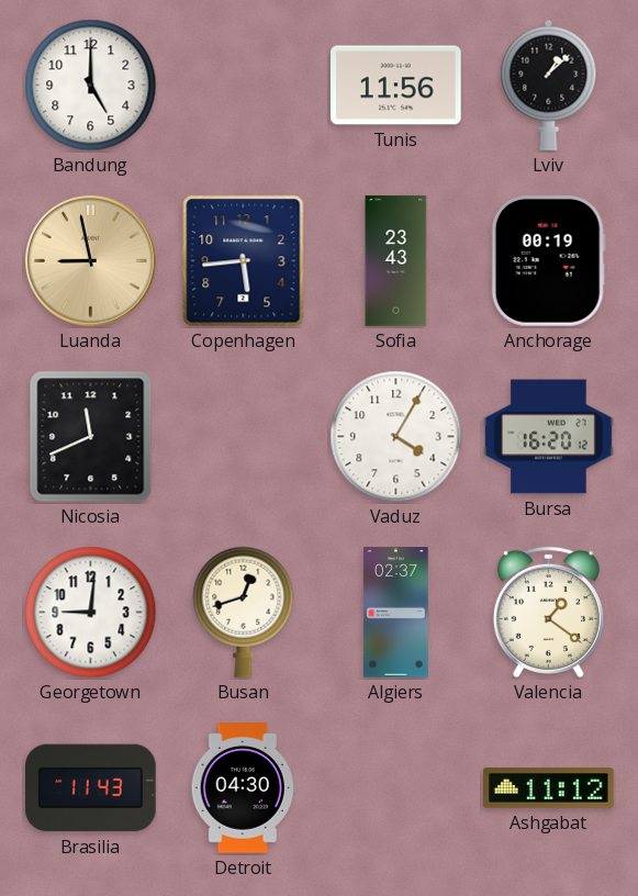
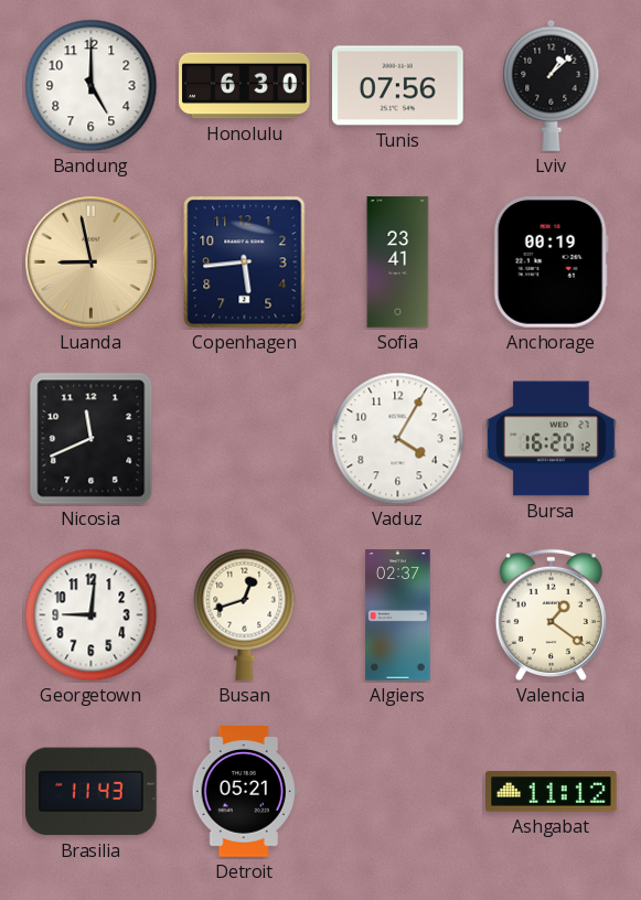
Honolulu: none -> 6:30 (245, 86)
Tunis: 11:56 -> 07:56 (398, 86)
Sofia: 23:43 -> 23:41 (398, 262)
Detroit: 04:30 -> 05:21 (244, 792)
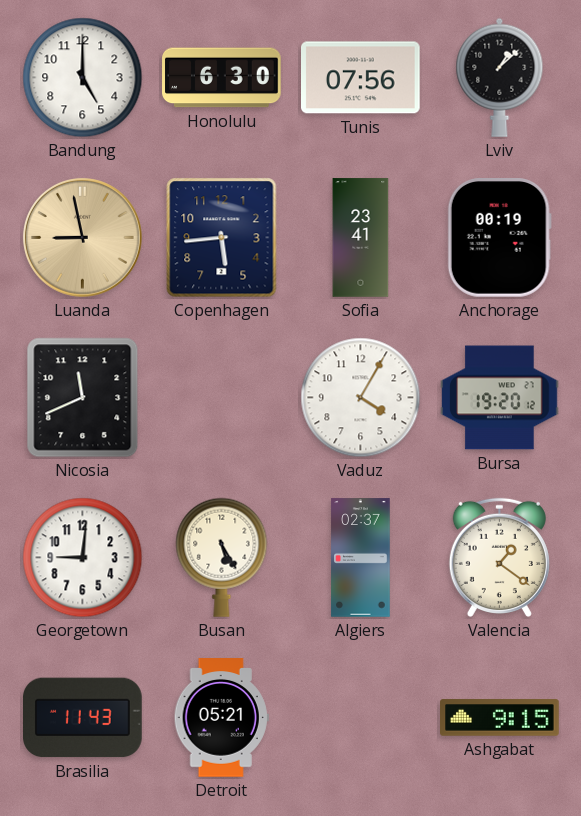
Bursa: 16:20 -> 19:20 (500, 398)
Busan: 12:42 -> 5:25 (222, 557)
Ashgabat: 11:12 -> 9:15 (500, 718)
